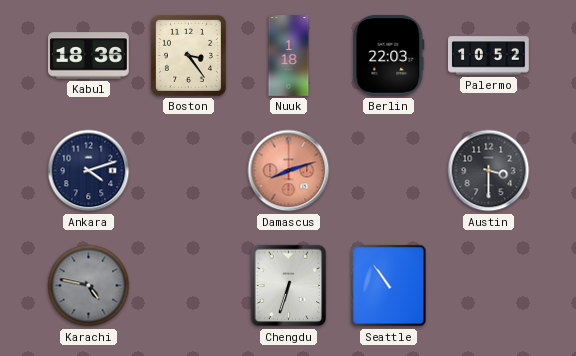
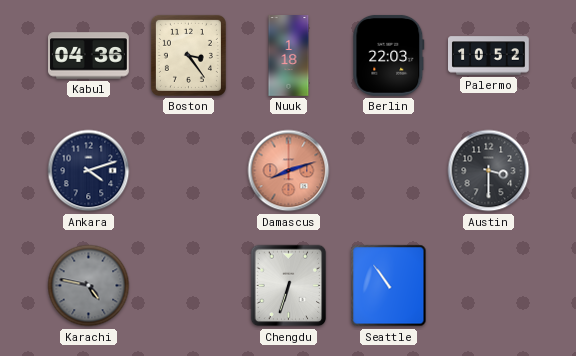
Kabul: 18:36 -> 04:36 (89, 56)
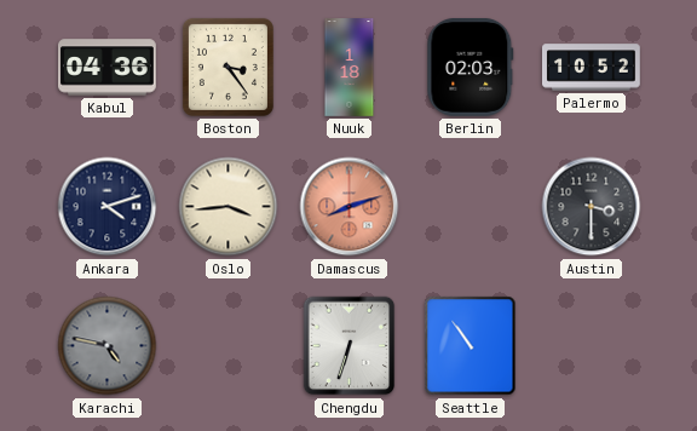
Berlin: 22:03 -> 02:03 (471, 67)
Oslo: none -> 3:44 (229, 207)
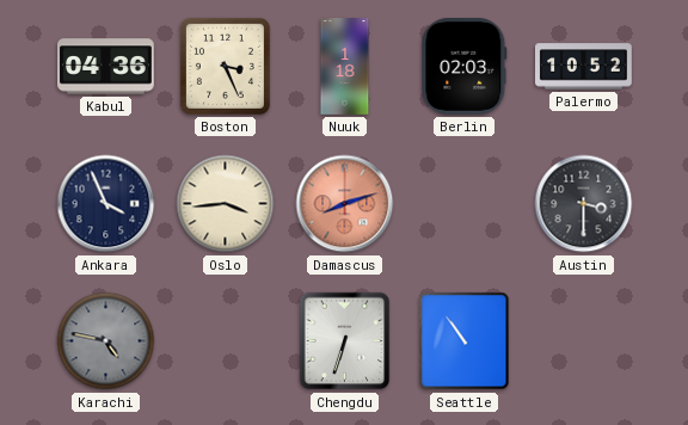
Boston: 3:24 -> 3:26 (225, 66)
Ankara: 4:12 -> 3:56 (106, 204)
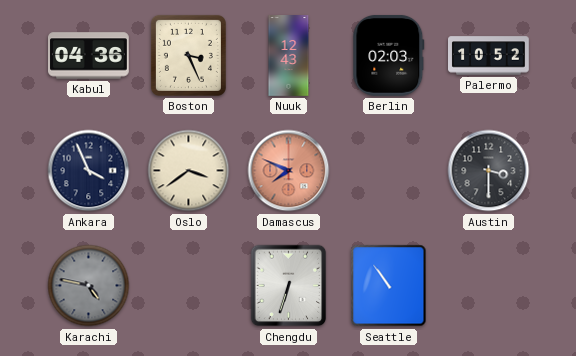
Nuuk: 1:18 -> 12:43 (289, 56)
Oslo: 3:44 -> 3:39 (189, 171)
Damascus: 8:12 -> 7:49 (289, 171)
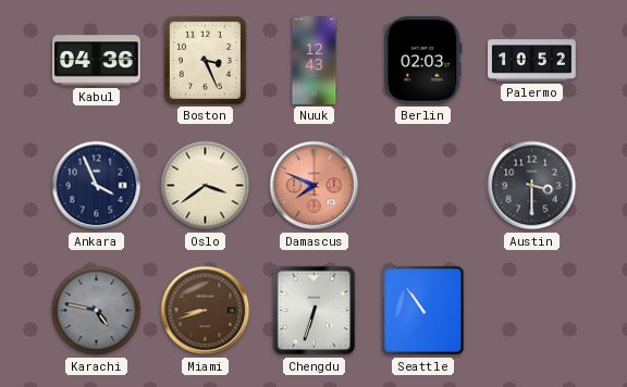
Miami: none -> 8:42 (206, 311)
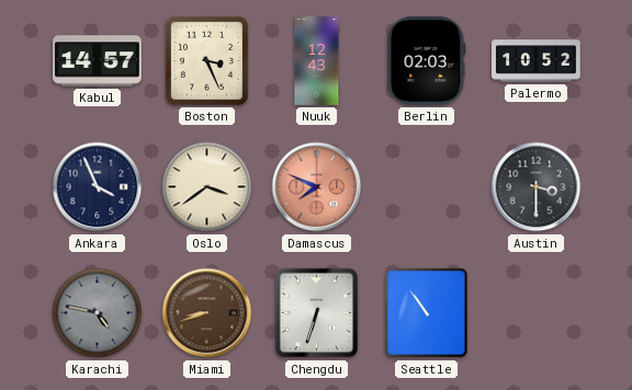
Kabul: 04:36 -> 14:57 (98, 61)
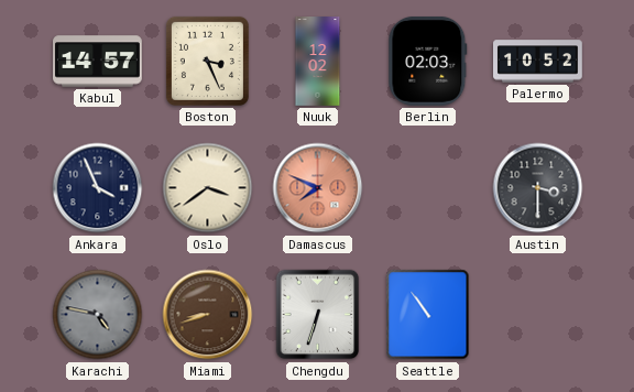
Nuuk: 12:43 -> 12:02 (318, 62)
